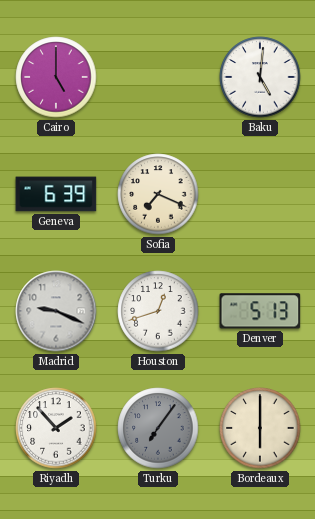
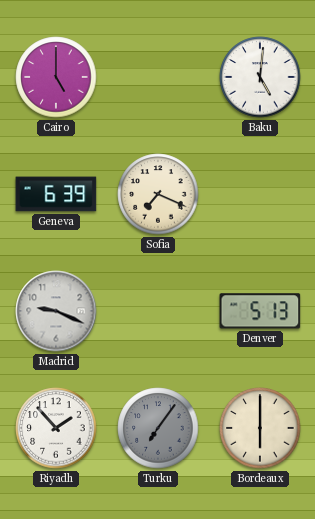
Houston: 12:42 -> none (158, 311)
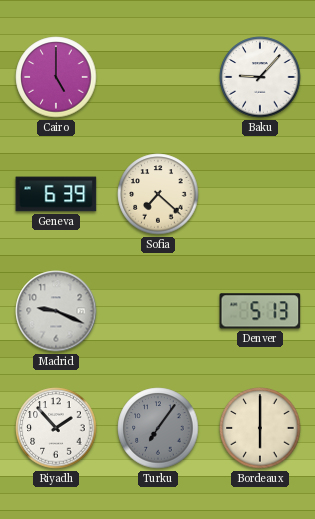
Baku: 5:01 -> 9:07 (260, 77)
Sofia: 7:19 -> 7:22 (158, 194)
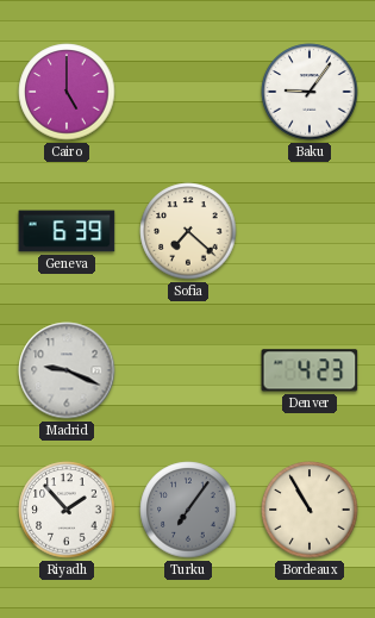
Baku: 9:07 -> 9:06 (310, 92)
Denver: 5:13 -> 4:23 (310, 370)
Bordeaux: 6:00 -> 10:55 (310, 510)
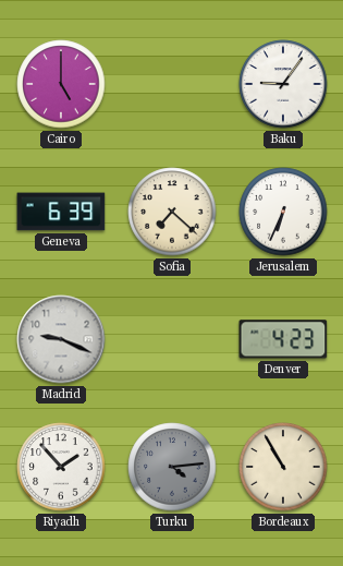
Jerusalem: none -> 6:34 (283, 212)
Turku: 7:06 -> 4:14 (172, 467)
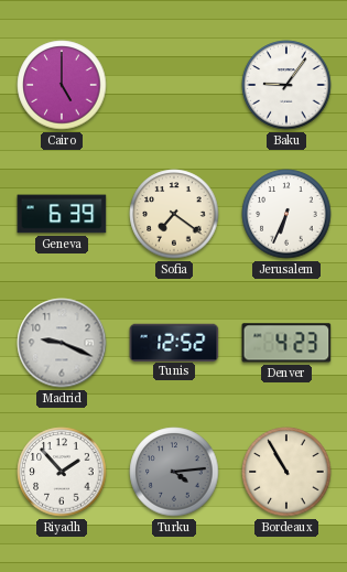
Sofia: 7:22 -> 7:21 (174, 214)
Tunis: none -> 12:52 (174, 342)
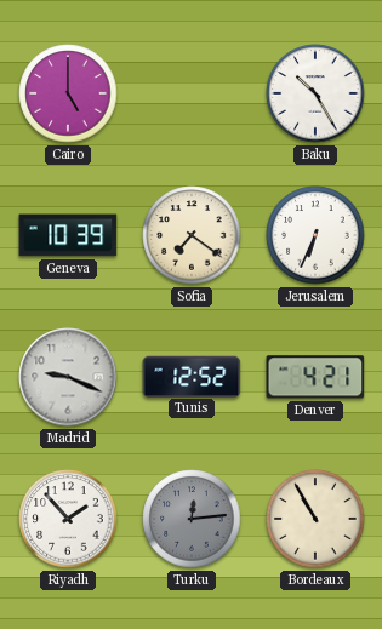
Baku: 9:06 -> 10:25 (315, 93)
Geneva: 6:39 -> 10:39 (68, 235)
Denver: 4:23 -> 4:21 (315, 377)
Turku: 4:14 -> 12:14 (192, 519)
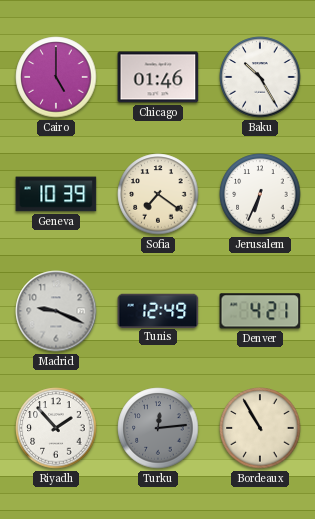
Chicago: none -> 01:46 (158, 77)
Tunis: 12:52 -> 12:49 (158, 310)
